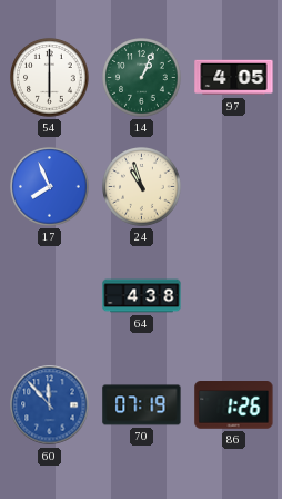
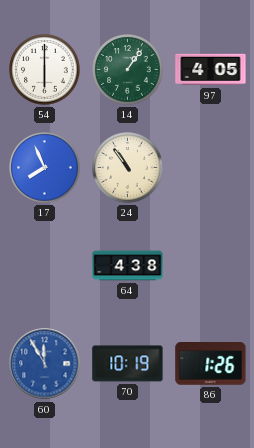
14: 1:04 -> 1:06 (128, 70)
24: 10:57 -> 10:54 (128, 168)
60: 11:53 -> 11:55 (45, 364)
70: 07:19 -> 10:19 (128, 364)
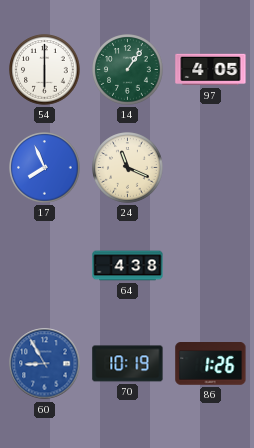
24: 10:54 -> 11:19 (128, 168)
60: 11:55 -> 8:55 (45, 364)
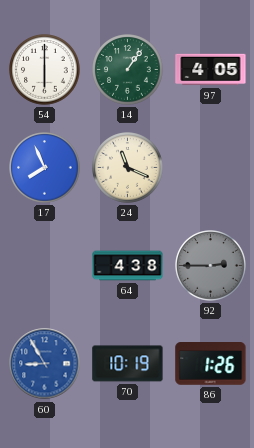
92: none -> 2:45 (211, 266)
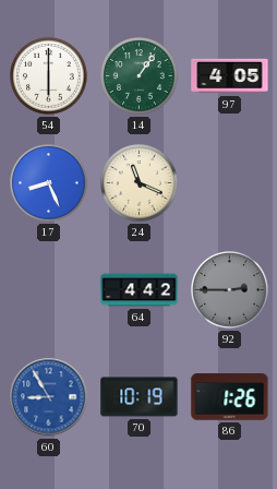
17: 7:56 -> 8:26 (49, 183)
64: 4:38 -> 4:42 (140, 290)
